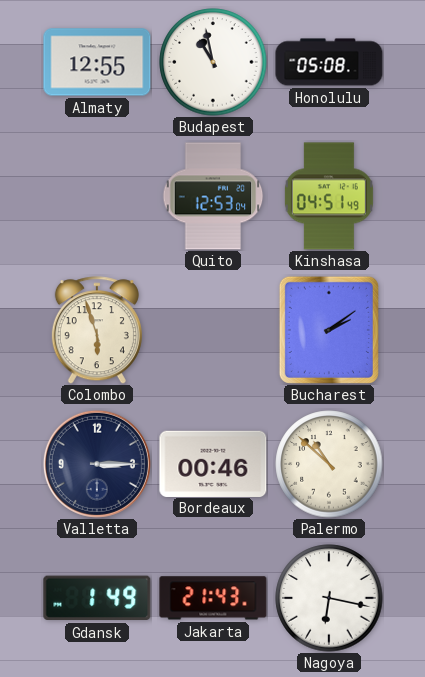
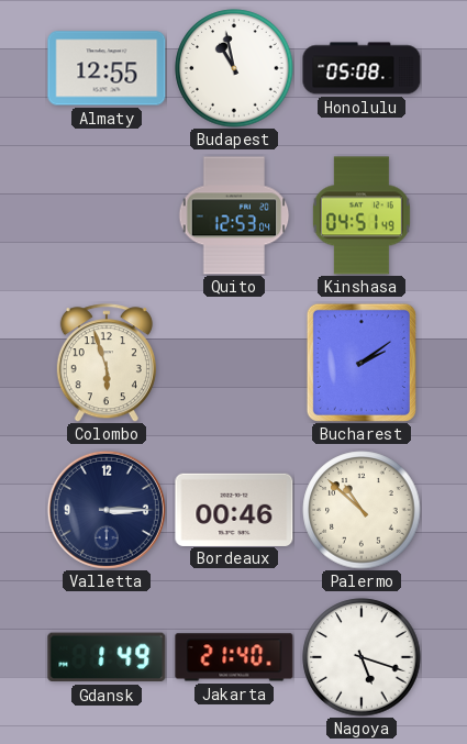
Jakarta: 21:43 -> 21:40 (234, 657)
Nagoya: 6:17 -> 5:18 (362, 657)
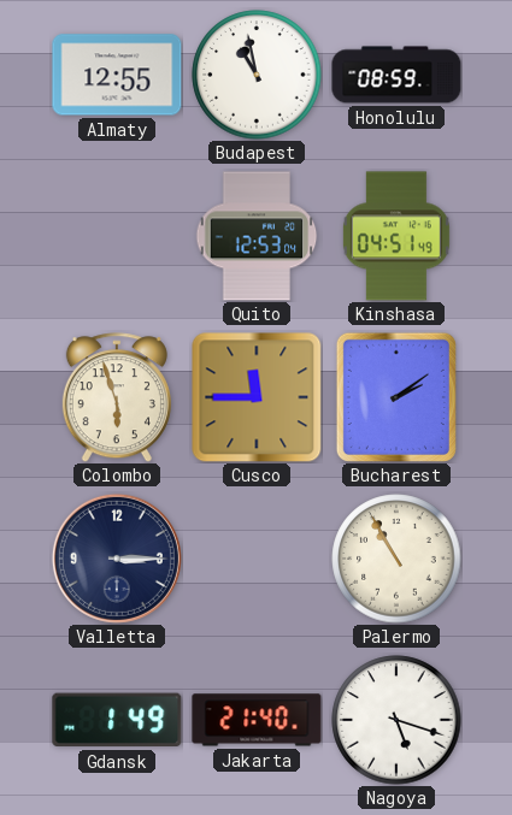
Honolulu: 05:08 -> 08:59 (396, 75)
Cusco: none -> 11:45 (257, 397)
Bordeaux: 00:46 -> none (234, 509)
Palermo: 10:52 -> 10:55 (396, 559)
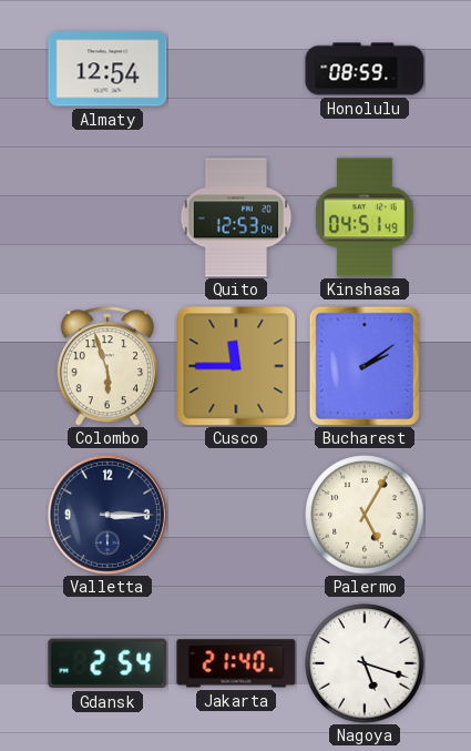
Almaty: 12:55 -> 12:54 (107, 69)
Budapest: 10:58 -> none (257, 75)
Palermo: 10:55 -> 5:05 (365, 515)
Gdansk: 1:49 -> 2:54 (107, 663)
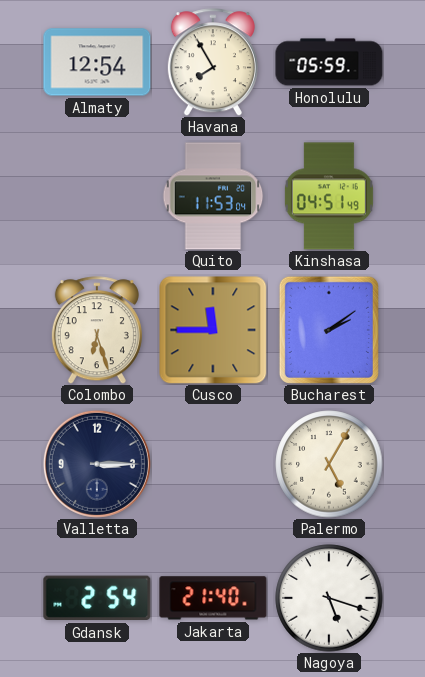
Havana: none -> 7:55 (213, 62)
Honolulu: 08:59 -> 05:59 (329, 62)
Quito: 12:53 -> 11:53 (213, 196)
Colombo: 5:57 -> 6:27 (97, 330)
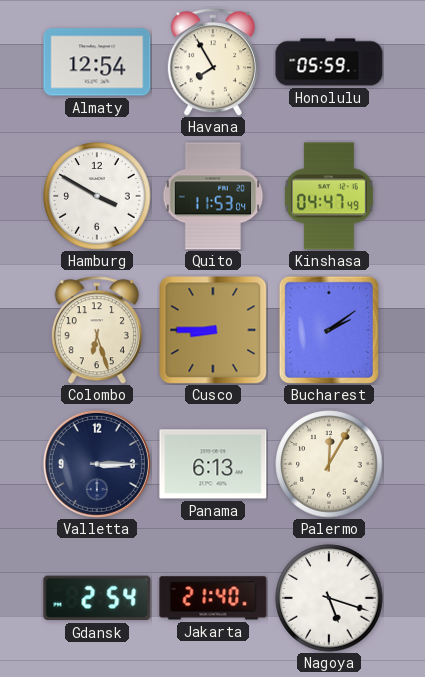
Hamburg: none -> 3:50 (97, 196)
Kinshasa: 04:51 -> 04:47 (329, 196)
Cusco: 11:45 -> 8:45 (213, 330)
Panama: none -> 6:13 (213, 464)
Palermo: 5:05 -> 12:05 (329, 464)
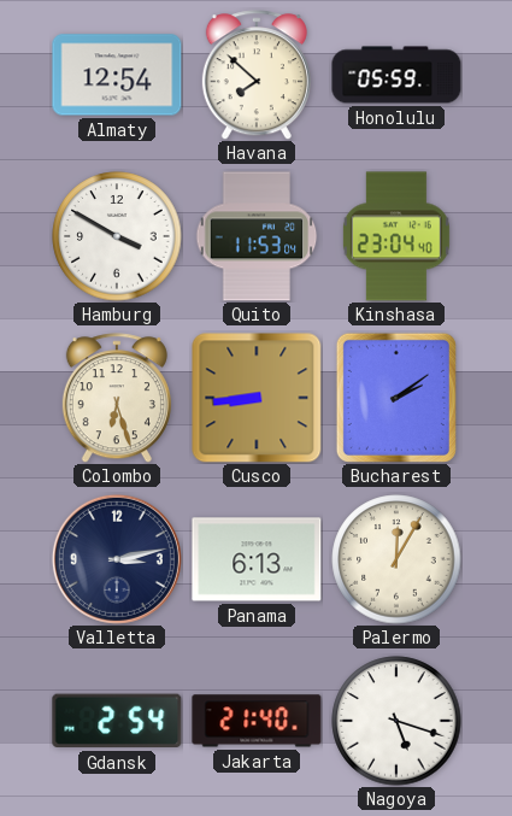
Havana: 7:55 -> 7:52 (257, 75)
Kinshasa: 04:47 -> 23:04 (396, 236)
Cusco: 8:45 -> 8:44 (257, 398)
Valletta: 3:15 -> 3:13 (117, 559)
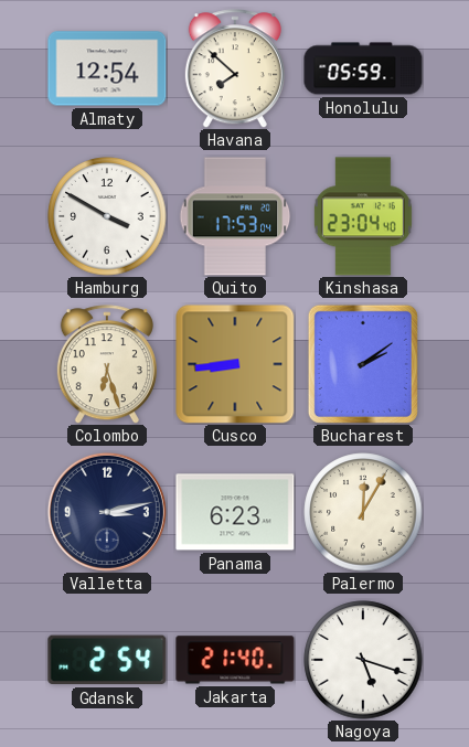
Quito: 11:53 -> 17:53 (235, 216)
Panama: 6:13 -> 6:23 (235, 512)
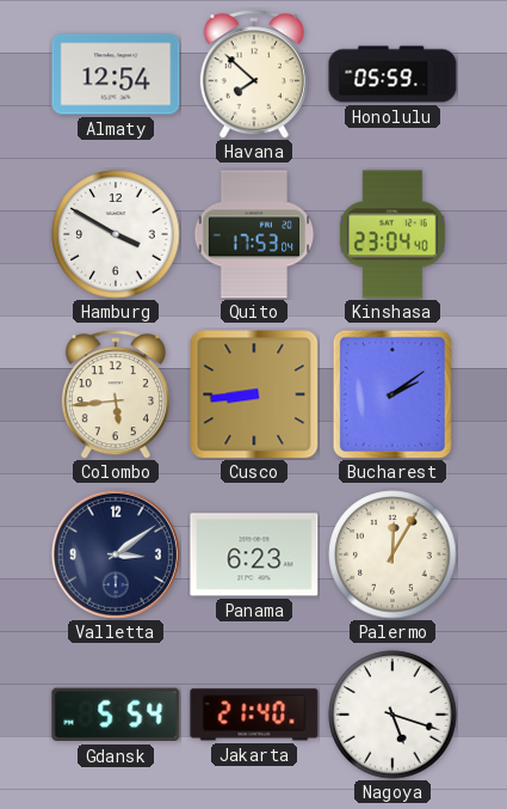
Colombo: 6:27 -> 5:44 (116, 394)
Valletta: 3:13 -> 3:09 (116, 554)
Gdansk: 2:54 -> 5:54 (116, 715)
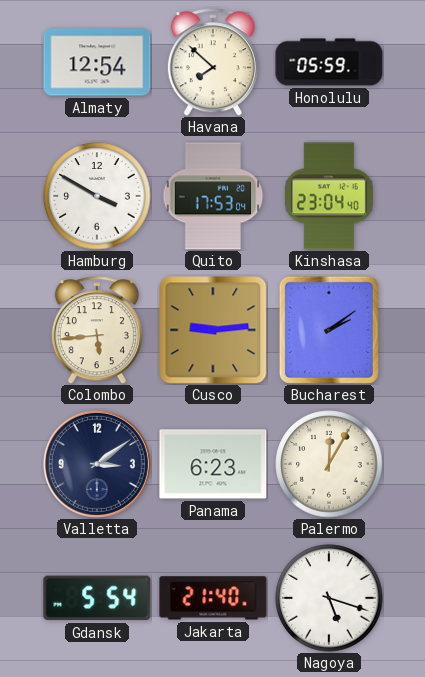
Cusco: 8:44 -> 9:14 (213, 330)
